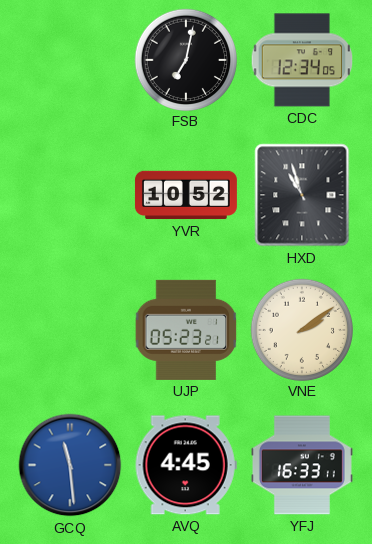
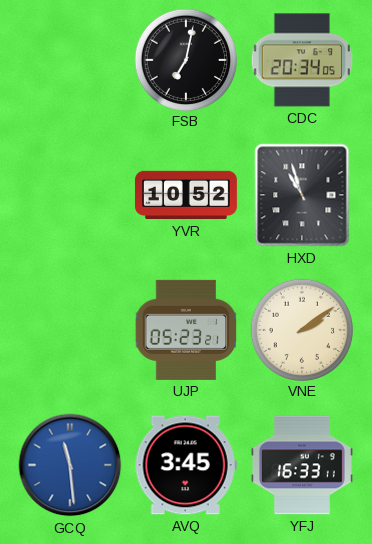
CDC: 12:34 -> 20:34 (302, 60)
AVQ: 4:45 -> 3:45 (186, 465)
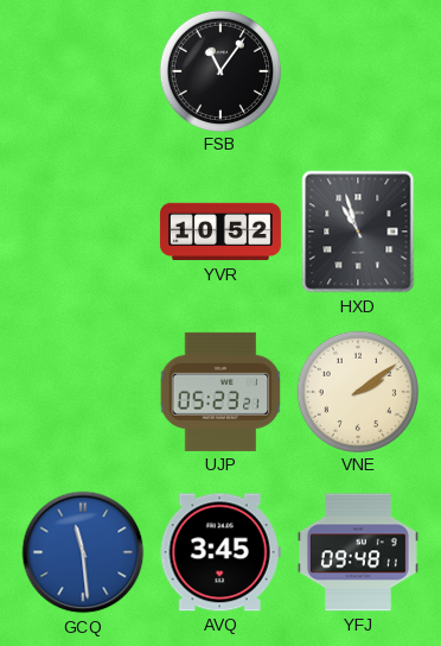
FSB: 7:02 -> 11:06 (219, 70)
CDC: 20:34 -> none (302, 60)
YFJ: 16:33 -> 09:48 (358, 552)
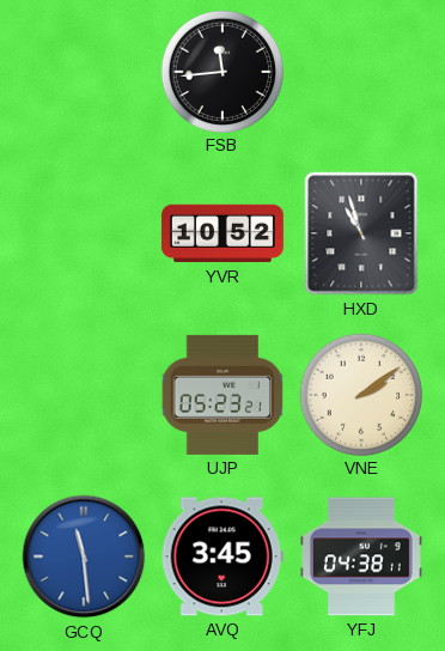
FSB: 11:06 -> 11:44 (221, 71)
YFJ: 09:48 -> 04:38 (361, 556)
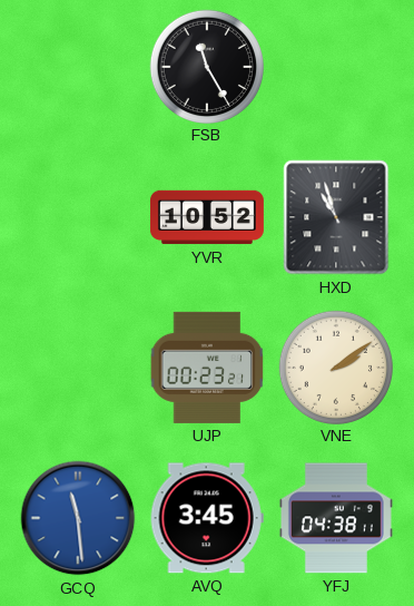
FSB: 11:44 -> 11:25 (206, 66)
UJP: 05:23 -> 00:23 (207, 368)
